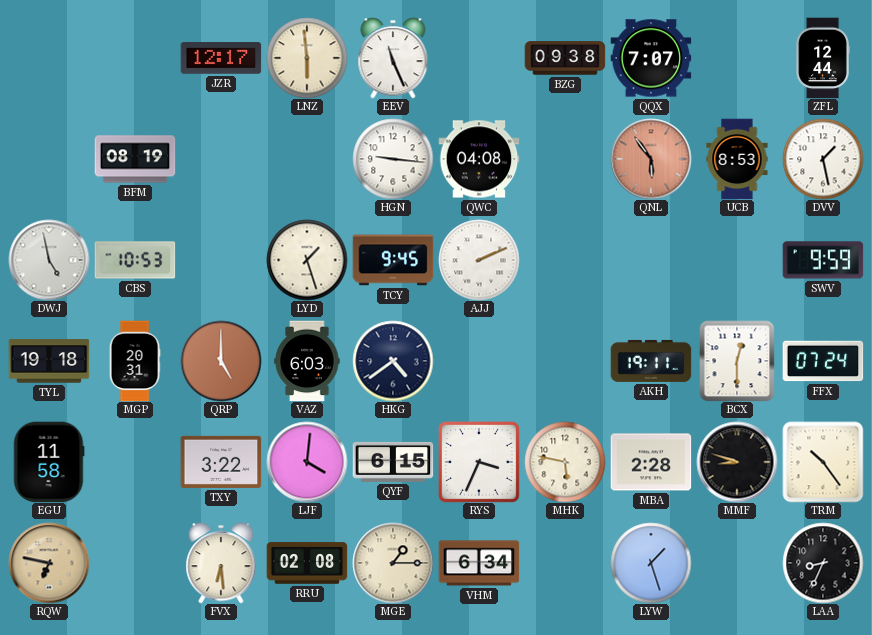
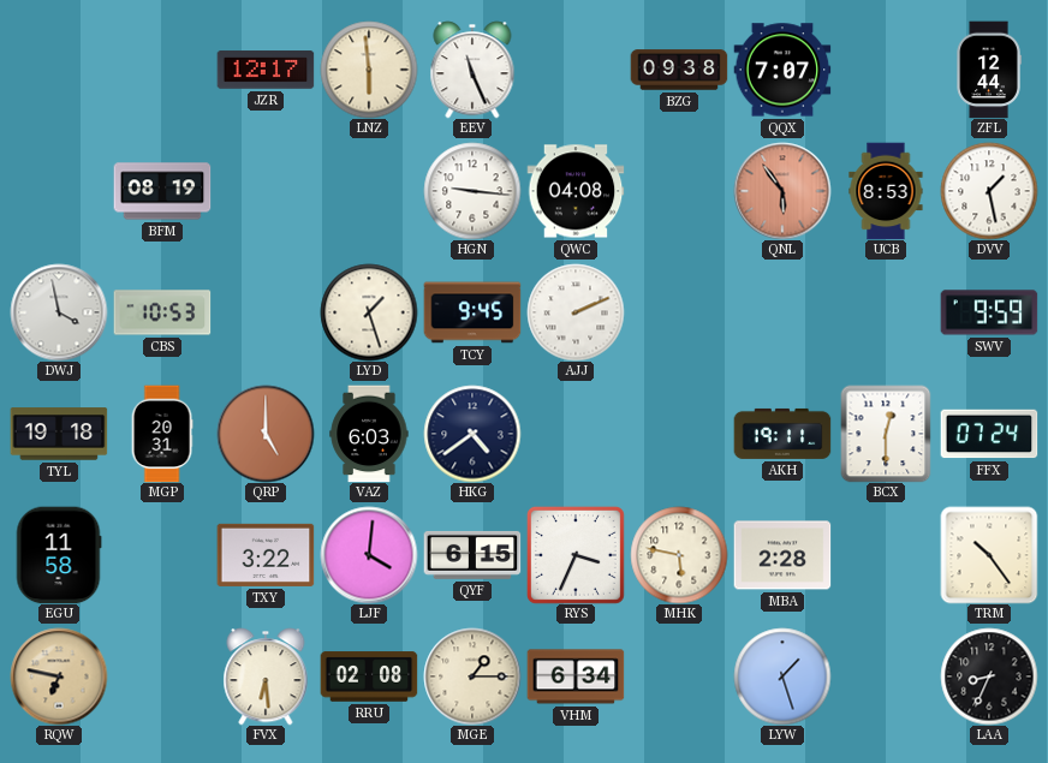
DWJ: 4:58 -> 3:58 (59, 312)
MMF: 8:48 -> none (737, 462)
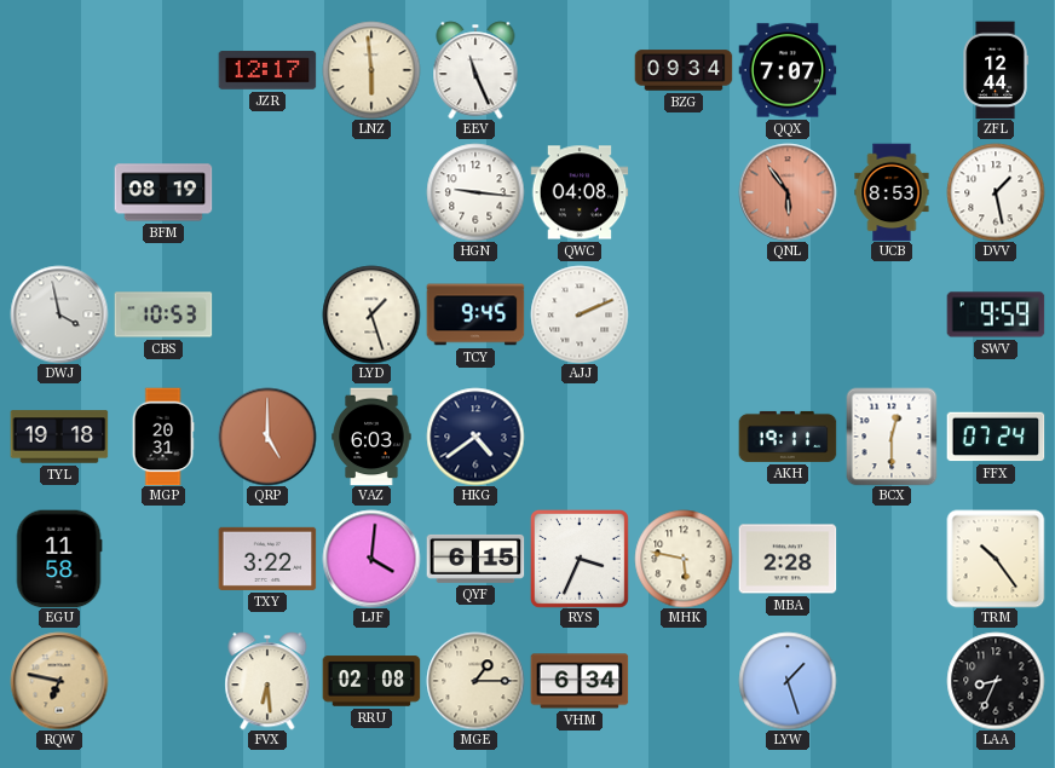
BZG: 09:38 -> 09:34 (684, 70)
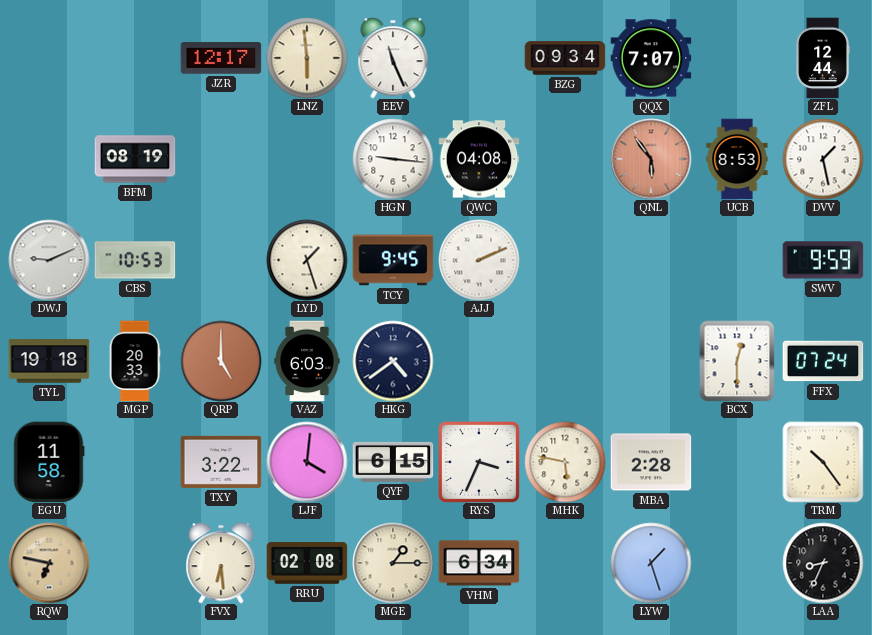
DWJ: 3:58 -> 9:11 (49, 260)
MGP: 20:31 -> 20:33 (135, 361)
AKH: 19:11 -> none (788, 437)
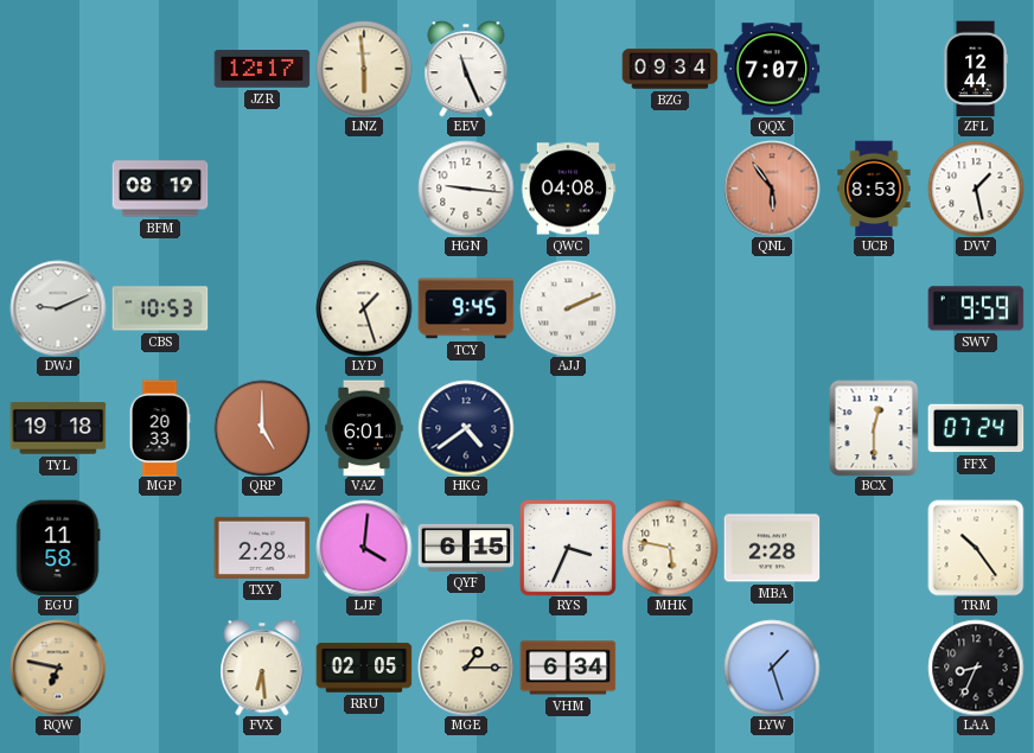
VAZ: 6:03 -> 6:01 (364, 428)
TXY: 3:22 -> 2:28 (262, 548)
RRU: 02:08 -> 02:05 (364, 668)
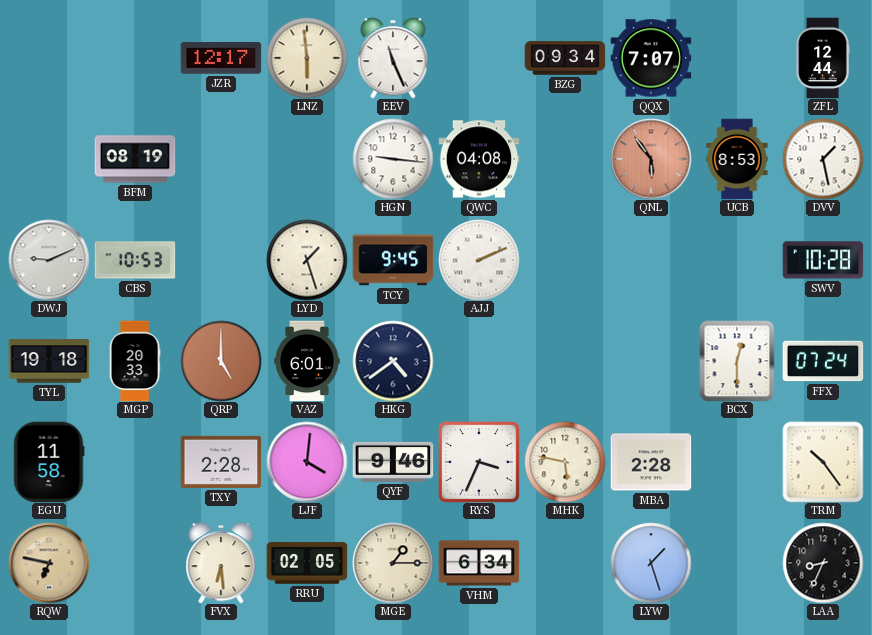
SWV: 9:59 -> 10:28 (823, 260)
QYF: 6:15 -> 9:46 (393, 462)
